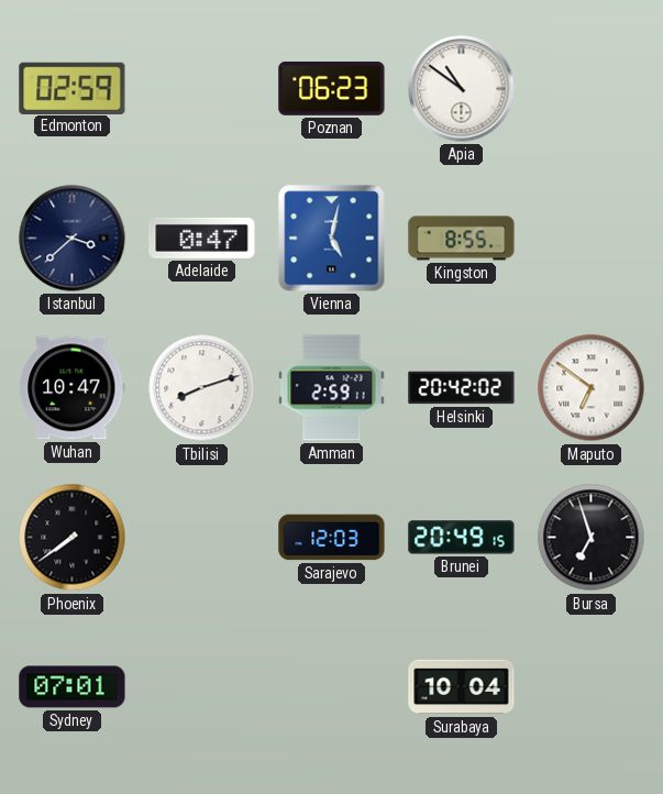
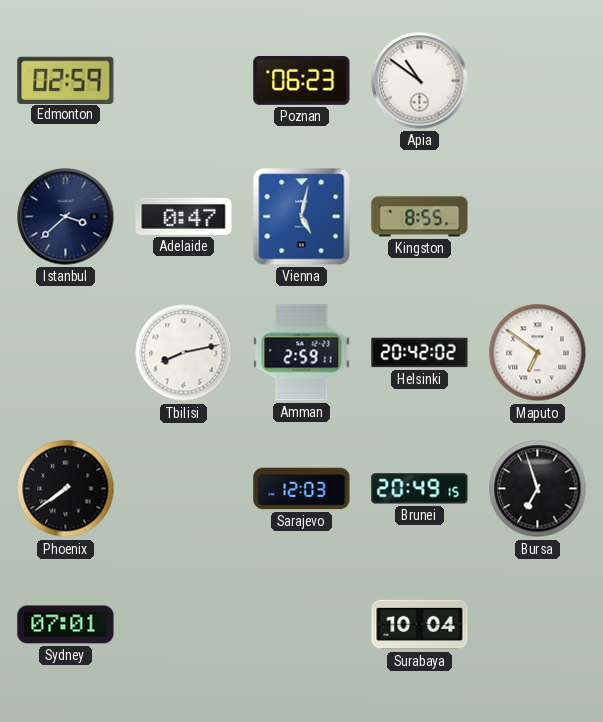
Wuhan: 10:47 -> none (73, 388)
Tbilisi: 8:12 -> 8:13 (184, 353)
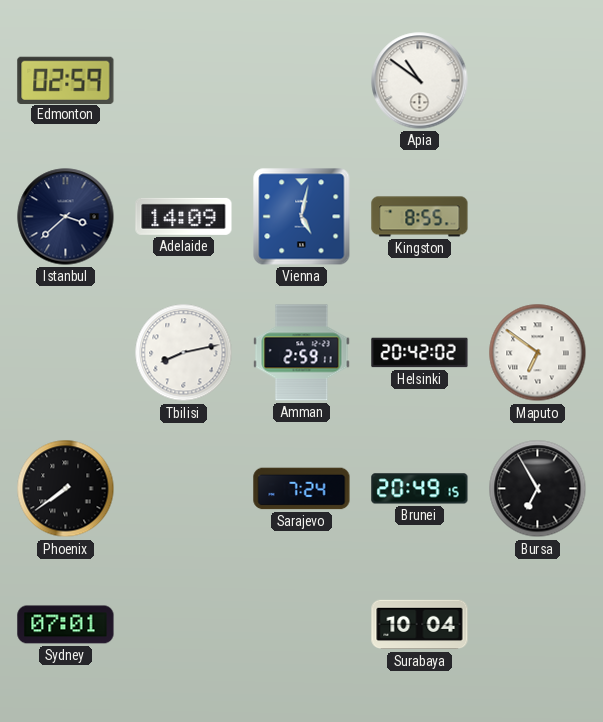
Poznan: 06:23 -> none (302, 80)
Adelaide: 0:47 -> 14:09 (184, 216)
Sarajevo: 12:03 -> 7:24 (302, 489)
Bursa: 6:57 -> 6:55 (538, 489)
